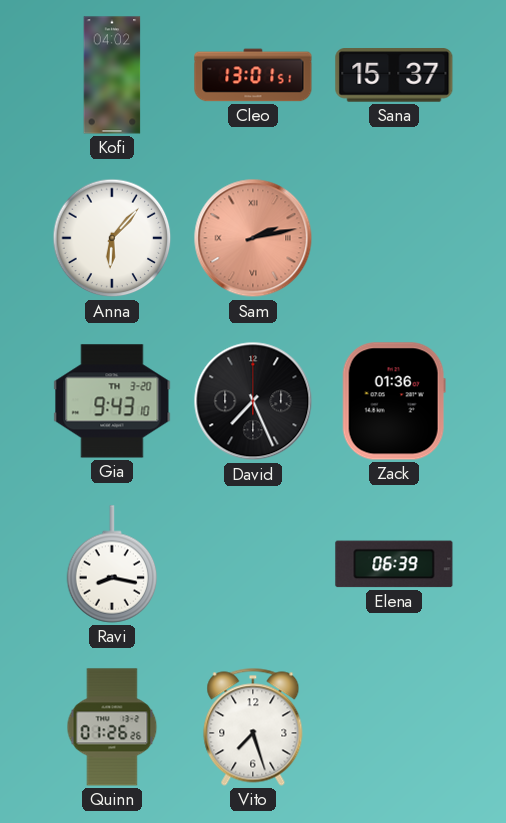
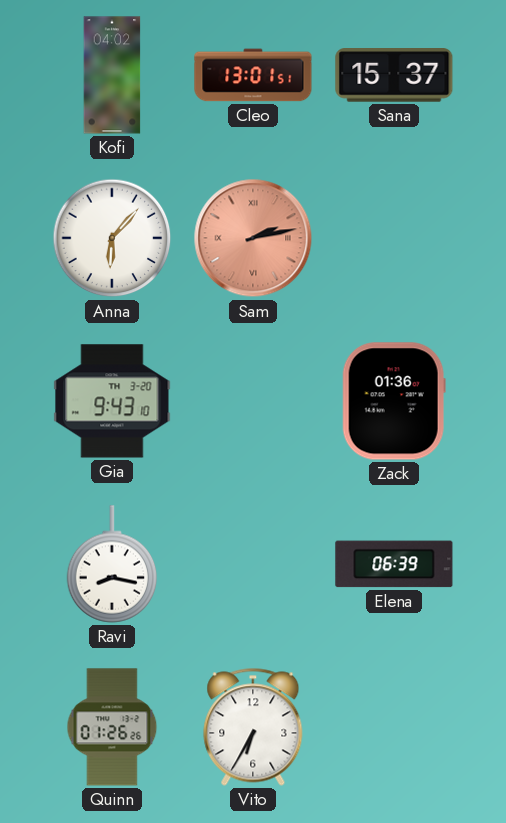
David: 7:26 -> none (253, 401)
Vito: 7:27 -> 6:35 (253, 727)
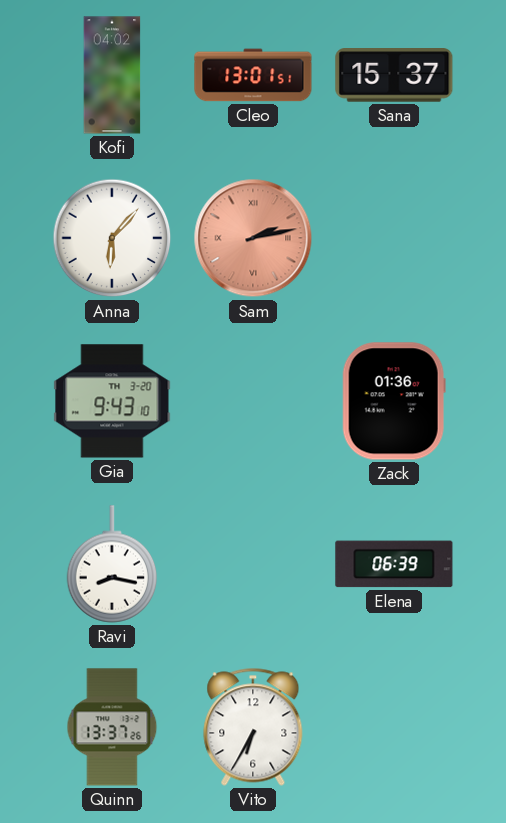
Quinn: 01:26 -> 13:37 (112, 727)
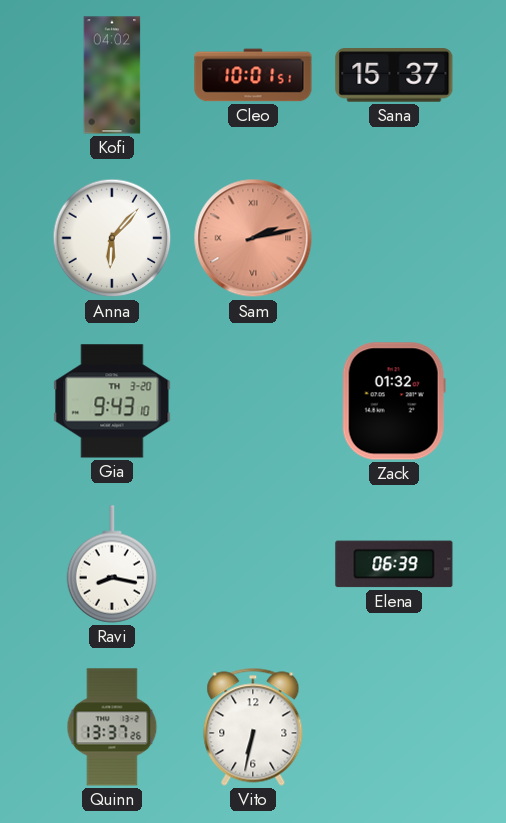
Cleo: 13:01 -> 10:01 (253, 75)
Zack: 01:36 -> 01:32 (394, 401)
Vito: 6:35 -> 6:32 (253, 727)
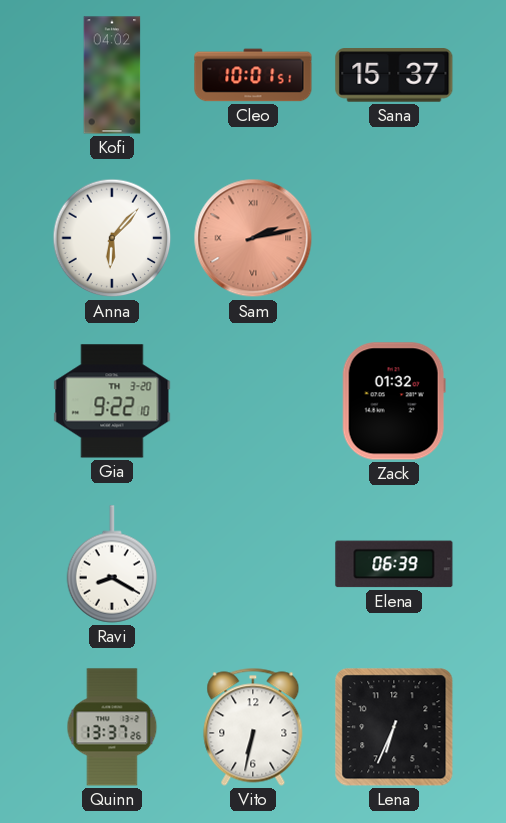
Gia: 9:43 -> 9:22 (112, 401)
Ravi: 8:17 -> 8:20 (112, 564)
Lena: none -> 6:34 (394, 727)
